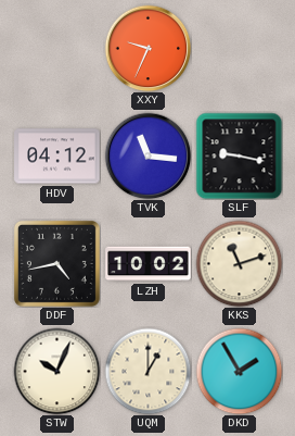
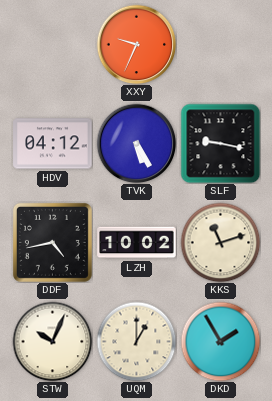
TVK: 11:16 -> 5:25 (136, 143)
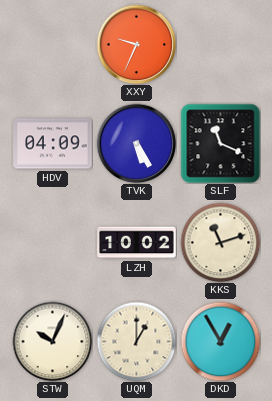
HDV: 04:12 -> 04:09 (53, 144)
SLF: 9:17 -> 11:19 (220, 143)
DDF: 4:43 -> none (52, 242)
DKD: 1:55 -> 12:55 (220, 341)
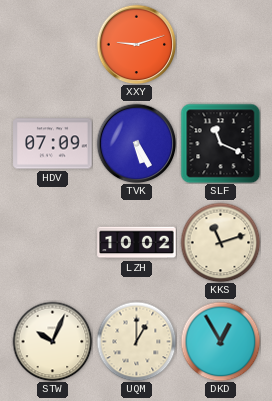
XXY: 9:34 -> 9:12 (136, 44)
HDV: 04:09 -> 07:09 (53, 144)
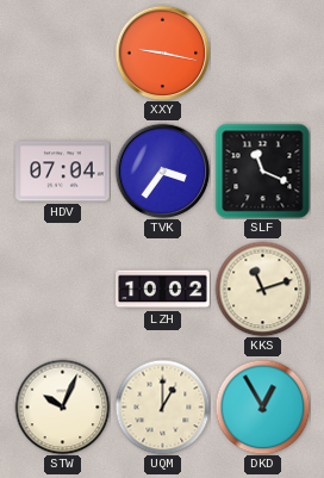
XXY: 9:12 -> 9:17 (162, 52)
HDV: 07:09 -> 07:04 (63, 172)
TVK: 5:25 -> 3:36 (162, 170)
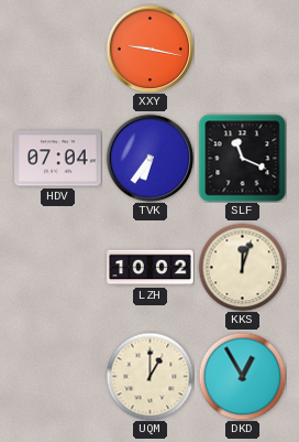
TVK: 3:36 -> 6:36 (149, 158)
KKS: 11:12 -> 12:03 (242, 267)
STW: 10:04 -> none (62, 406)
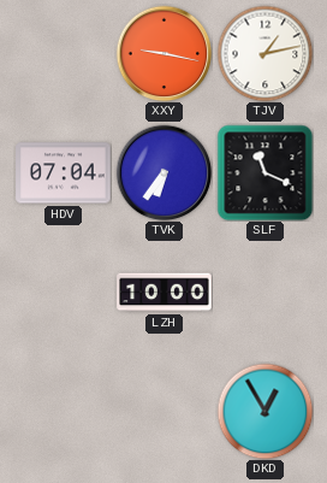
TJV: none -> 1:13 (264, 53)
LZH: 10:02 -> 10:00 (165, 293)
KKS: 12:03 -> none (242, 267)
UQM: 1:00 -> none (149, 376)
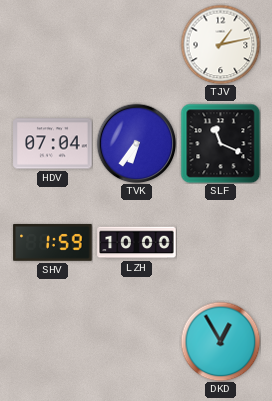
XXY: 9:17 -> none (163, 53)
SHV: none -> 1:59 (53, 243)
